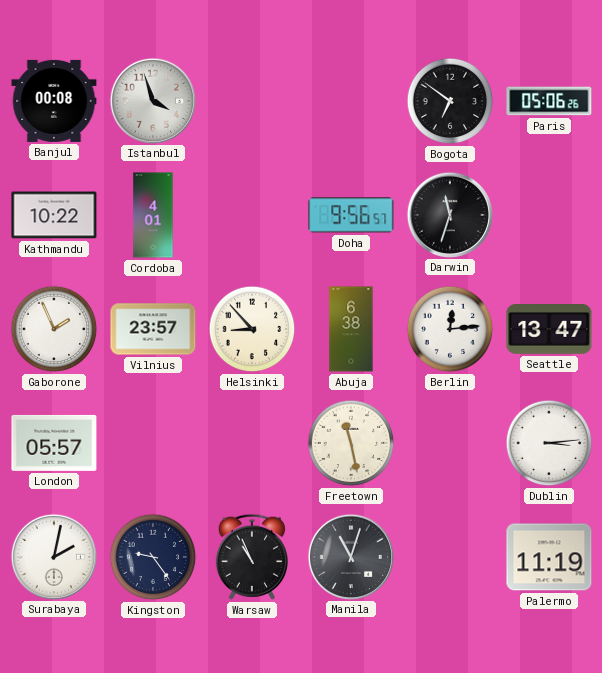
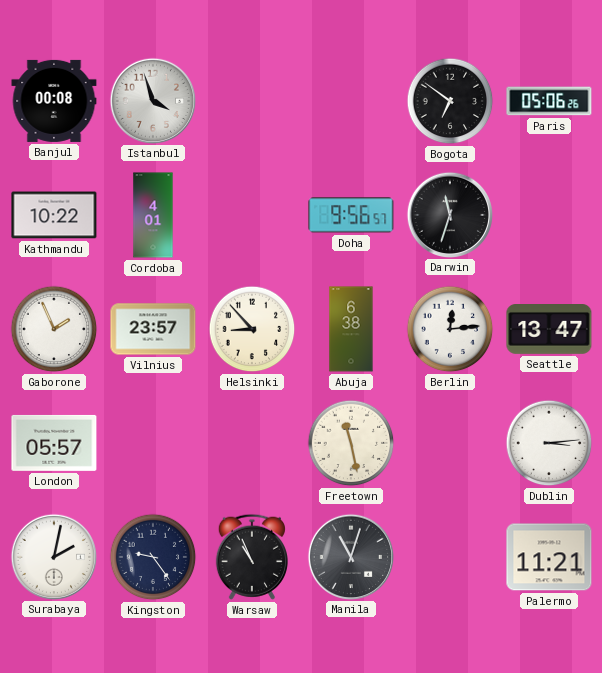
Palermo: 11:19 -> 11:21 (549, 557)
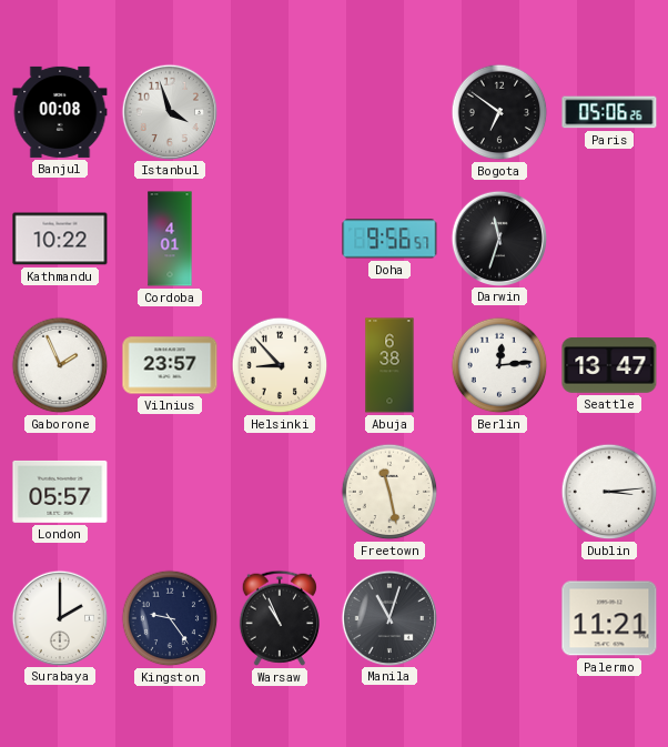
Surabaya: 2:02 -> 2:00 (59, 617)
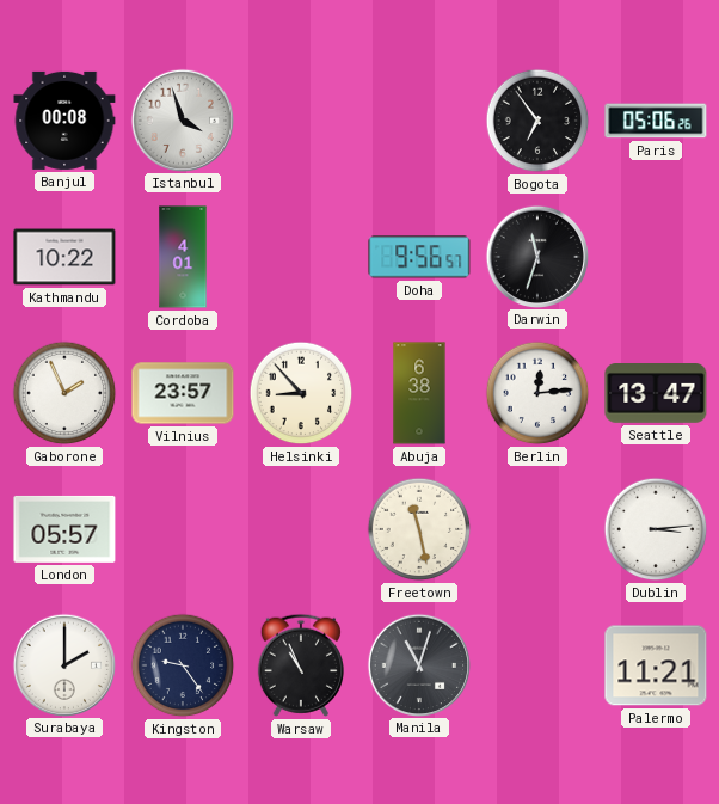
Bogota: 6:51 -> 6:54 (537, 121)
